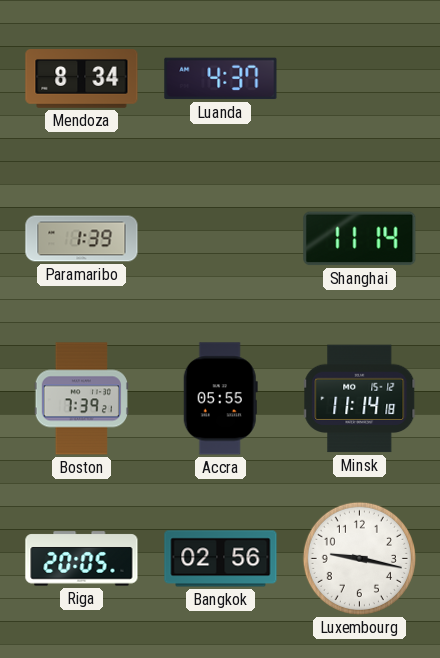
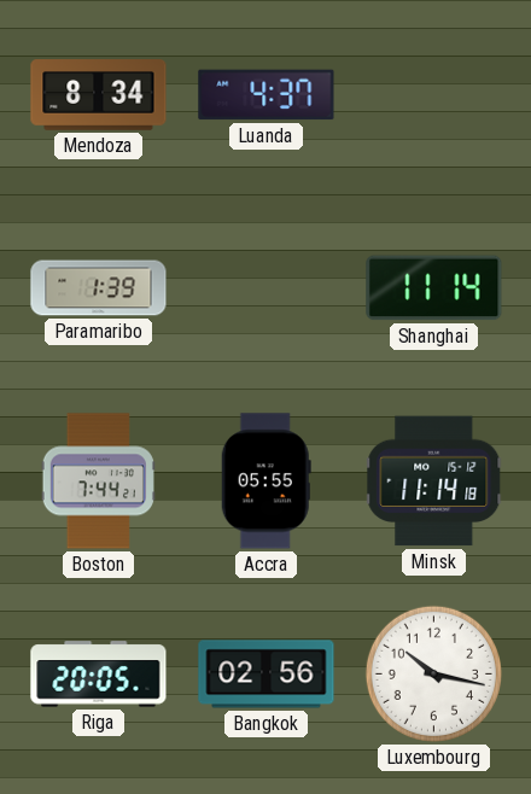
Boston: 7:39 -> 7:44 (98, 481)
Luxembourg: 9:17 -> 10:17 (433, 673)
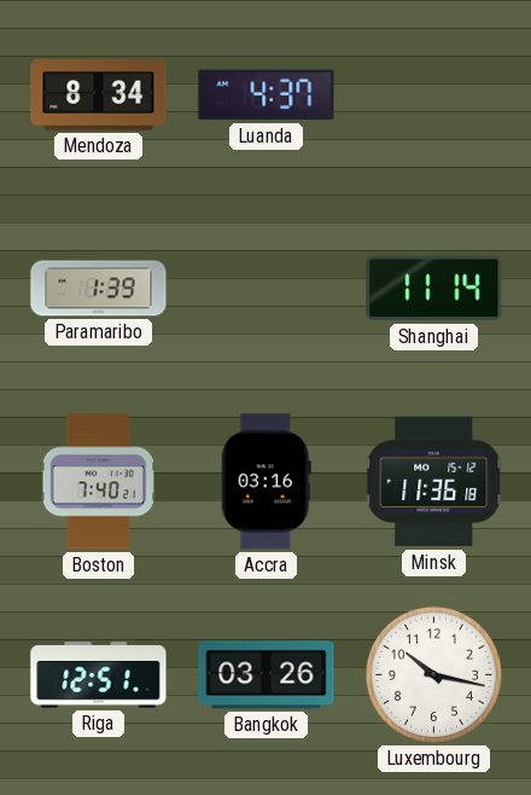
Boston: 7:44 -> 7:40 (98, 482)
Accra: 05:55 -> 03:16 (265, 482)
Minsk: 11:14 -> 11:36 (434, 482)
Riga: 20:05 -> 12:51 (99, 675)
Bangkok: 02:56 -> 03:26 (267, 675)
